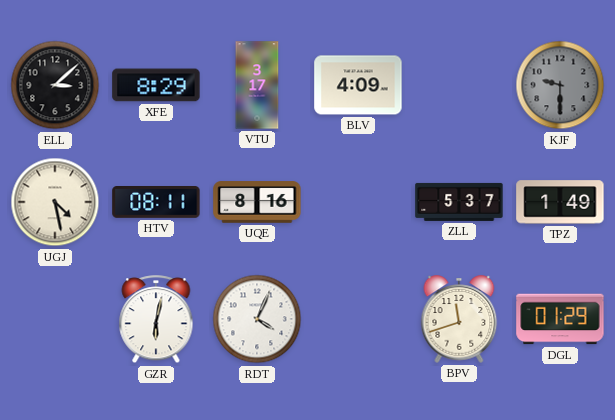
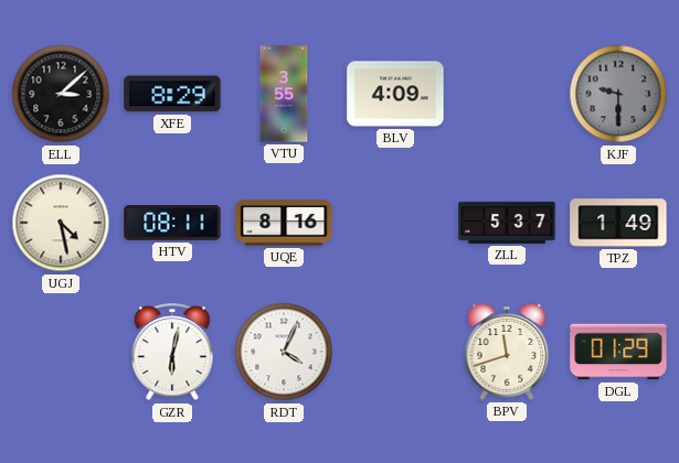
VTU: 3:17 -> 3:55 (284, 94)
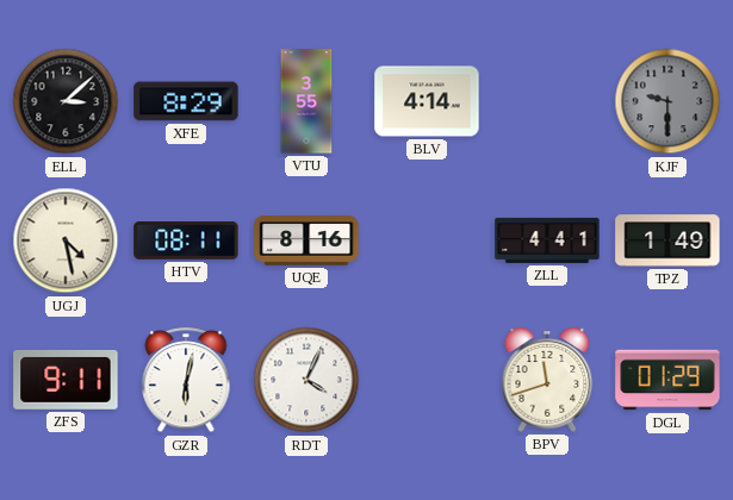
BLV: 4:09 -> 4:14 (427, 101)
ZLL: 5:37 -> 4:41 (547, 240)
ZFS: none -> 9:11 (66, 380)
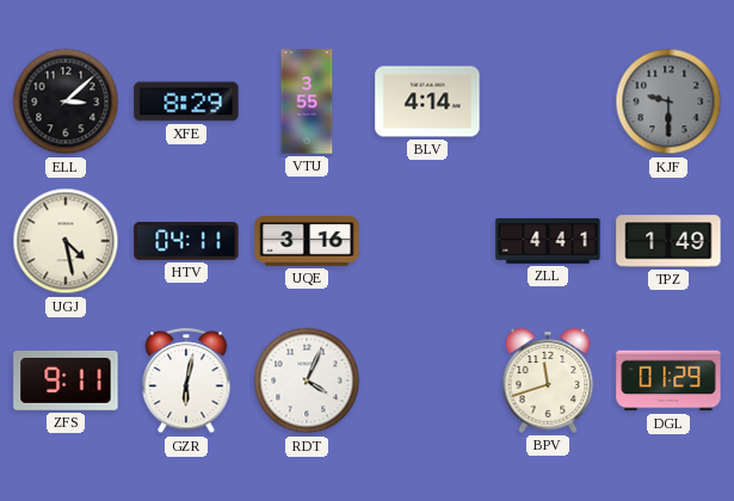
HTV: 08:11 -> 04:11 (186, 242)
UQE: 8:16 -> 3:16 (307, 241)
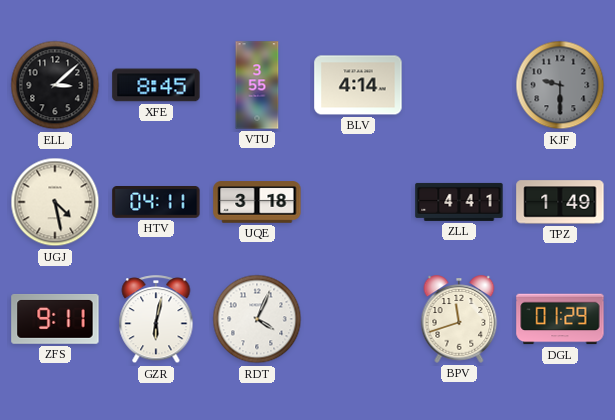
XFE: 8:29 -> 8:45 (156, 85)
UQE: 3:16 -> 3:18 (257, 202)
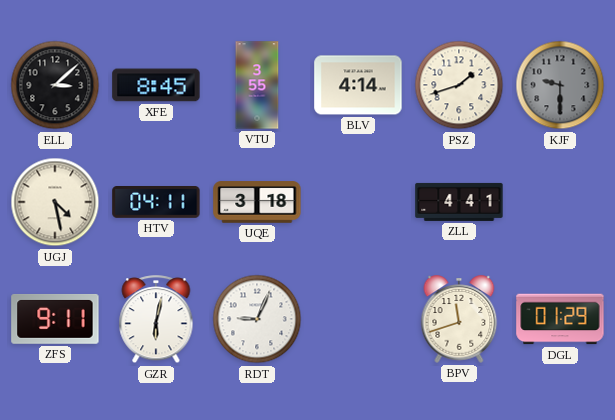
PSZ: none -> 1:42 (459, 85)
TPZ: 1:49 -> none (560, 202)
RDT: 4:04 -> 9:04 (257, 319)
